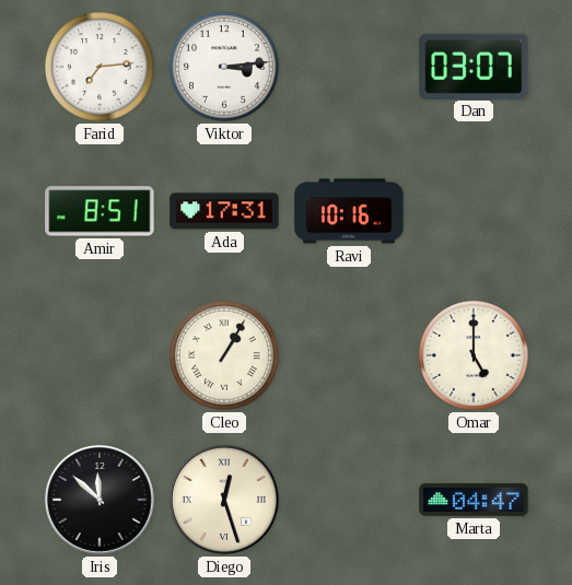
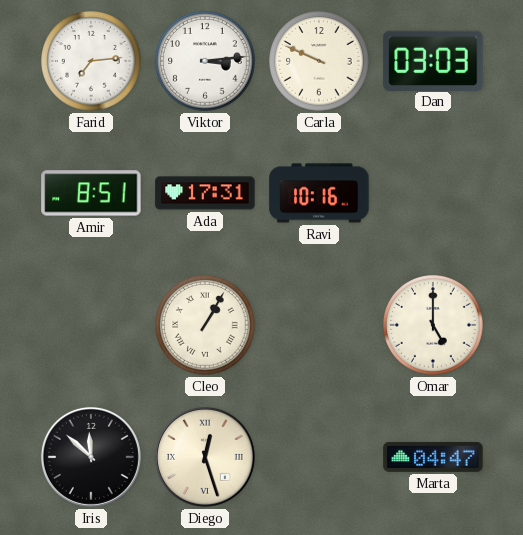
Carla: none -> 9:49 (319, 61)
Dan: 03:07 -> 03:03 (433, 60)
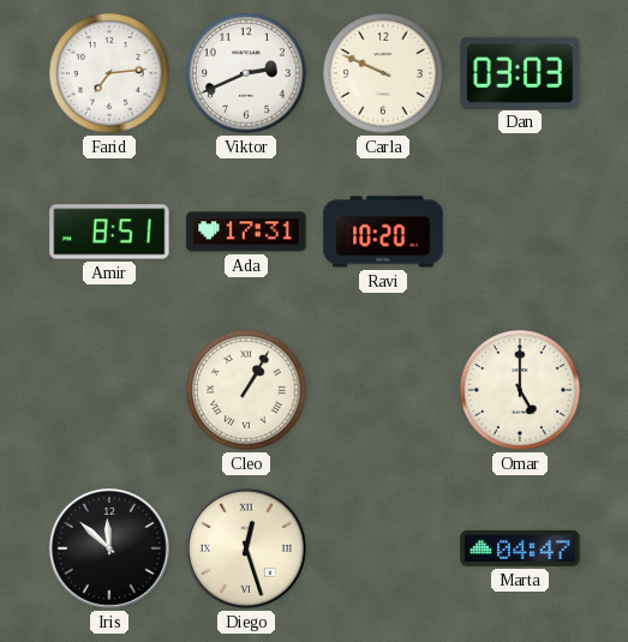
Viktor: 3:14 -> 2:41 (246, 73)
Ravi: 10:16 -> 10:20 (383, 232)
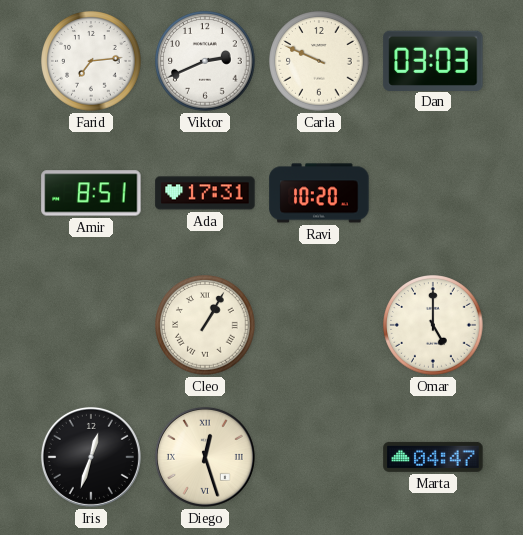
Iris: 11:52 -> 12:33 (91, 457)
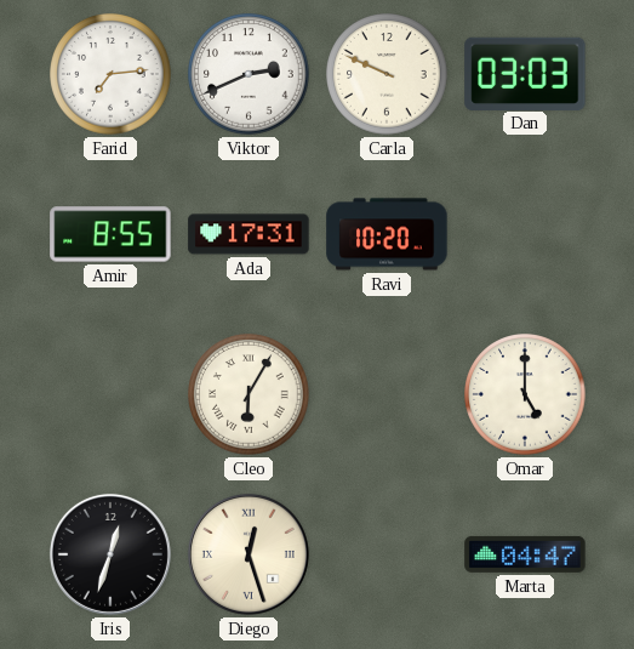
Amir: 8:51 -> 8:55 (110, 234)
Cleo: 1:05 -> 6:05 (249, 394)
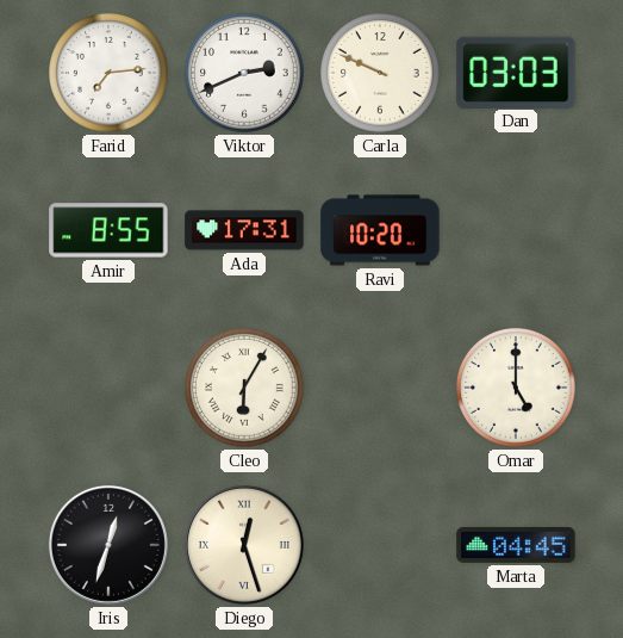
Marta: 04:47 -> 04:45 (516, 545)
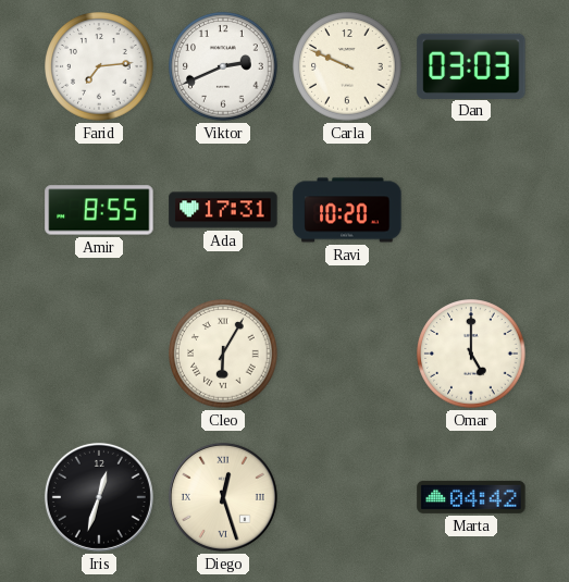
Marta: 04:45 -> 04:42 (471, 497)
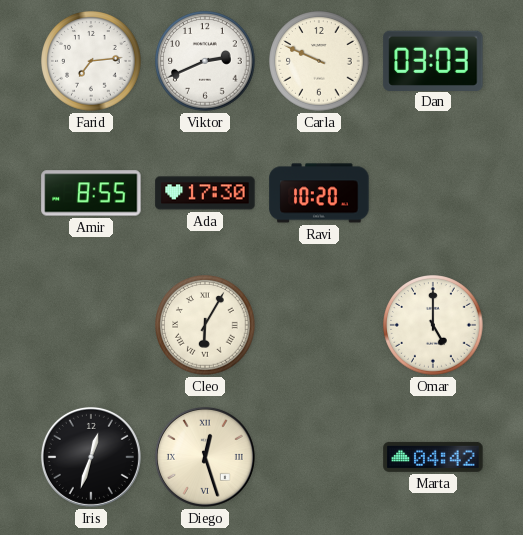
Ada: 17:31 -> 17:30 (205, 193)
